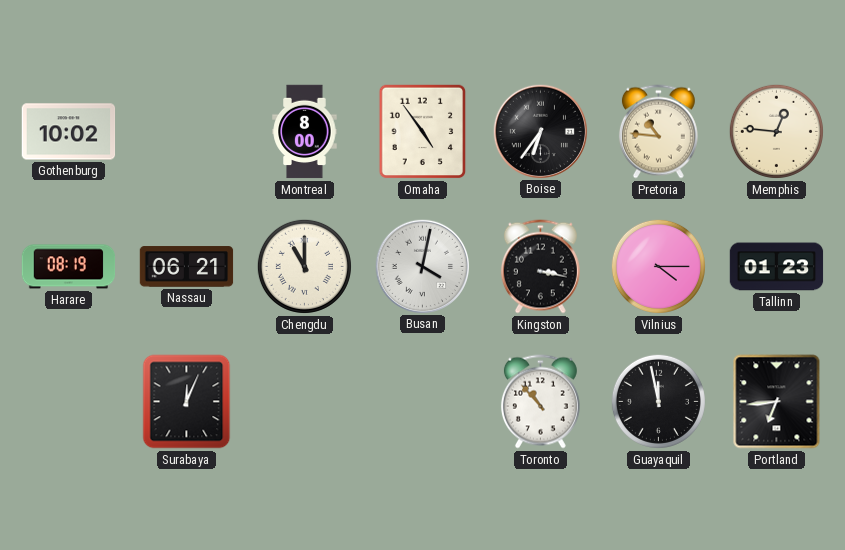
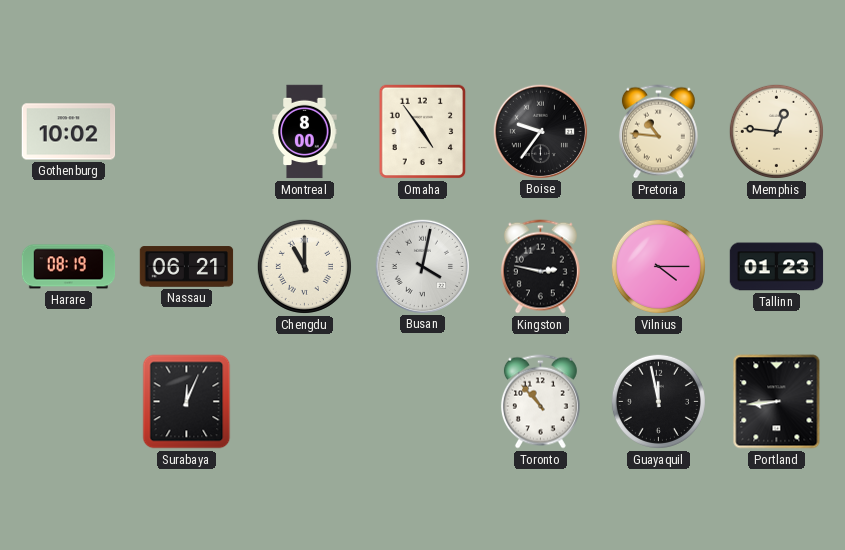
Boise: 6:36 -> 9:36 (540, 131)
Kingston: 3:17 -> 2:47 (540, 267)
Portland: 6:44 -> 8:44 (777, 402)
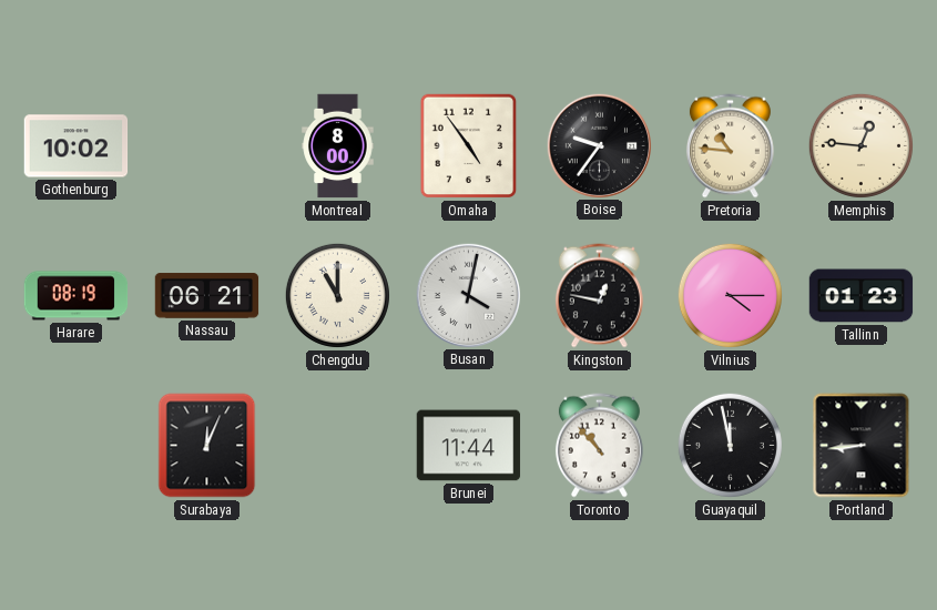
Kingston: 2:47 -> 12:47 (599, 296)
Brunei: none -> 11:44 (469, 446)
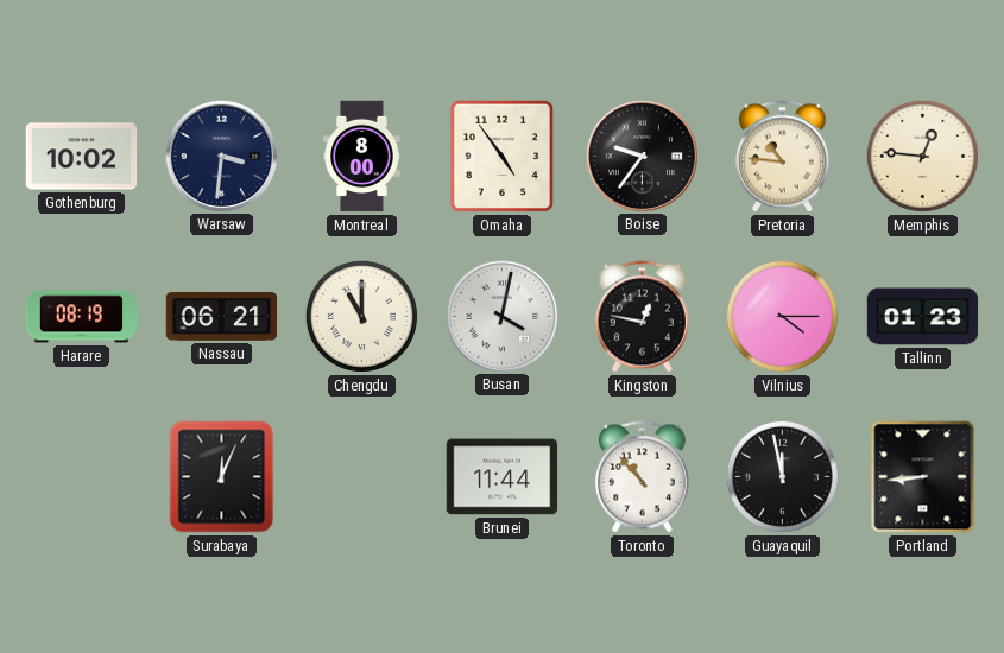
Warsaw: none -> 3:31 (221, 156)
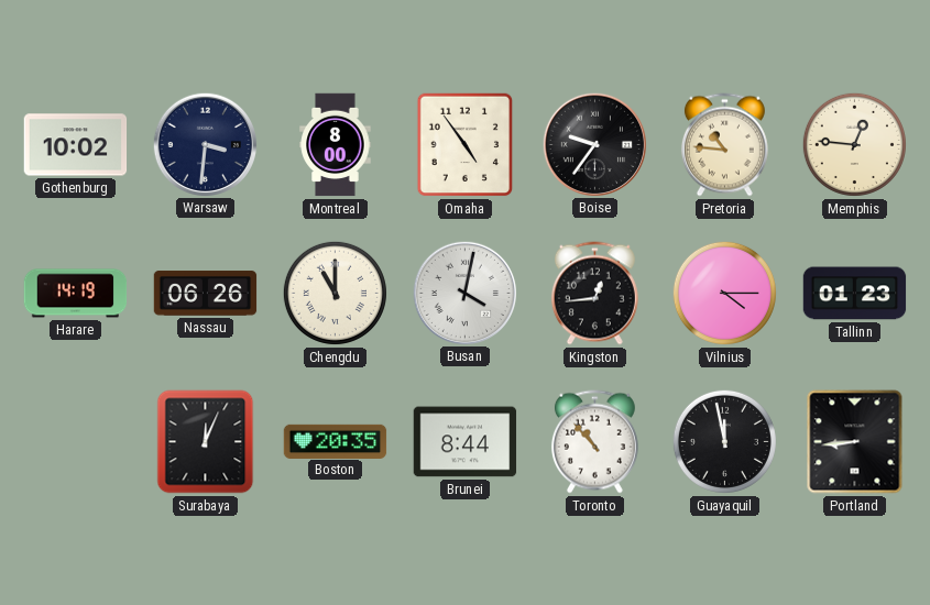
Harare: 08:19 -> 14:19 (76, 294)
Nassau: 06:21 -> 06:26 (206, 294)
Kingston: 12:47 -> 12:44 (594, 294)
Boston: none -> 20:35 (336, 441)
Brunei: 11:44 -> 8:44 (466, 442)
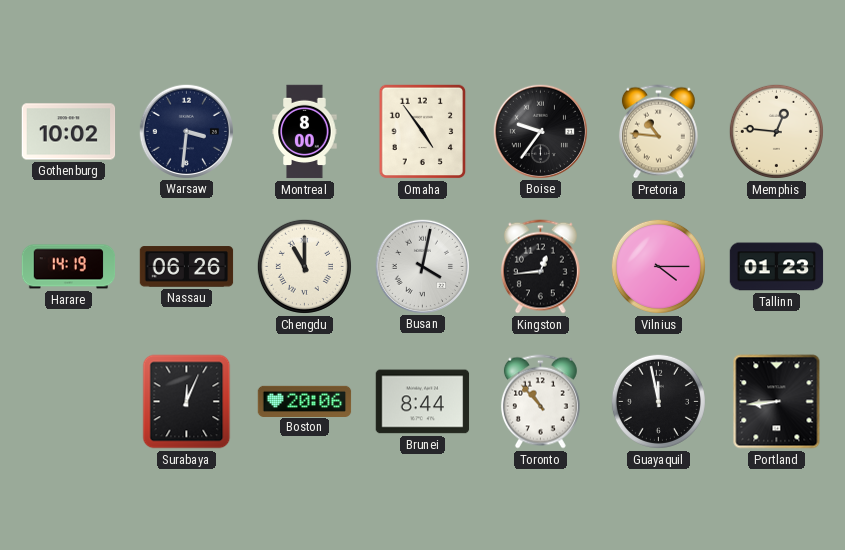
Boston: 20:35 -> 20:06 (305, 401)
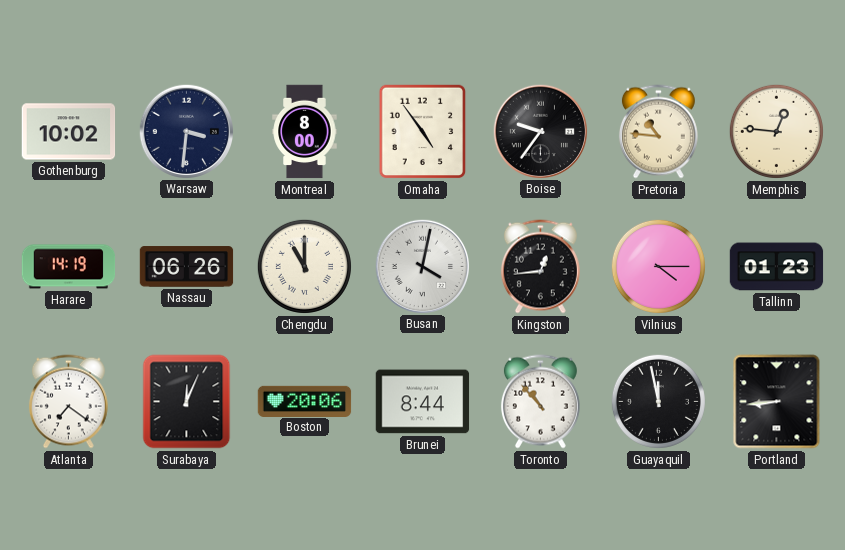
Atlanta: none -> 7:21 (68, 402)
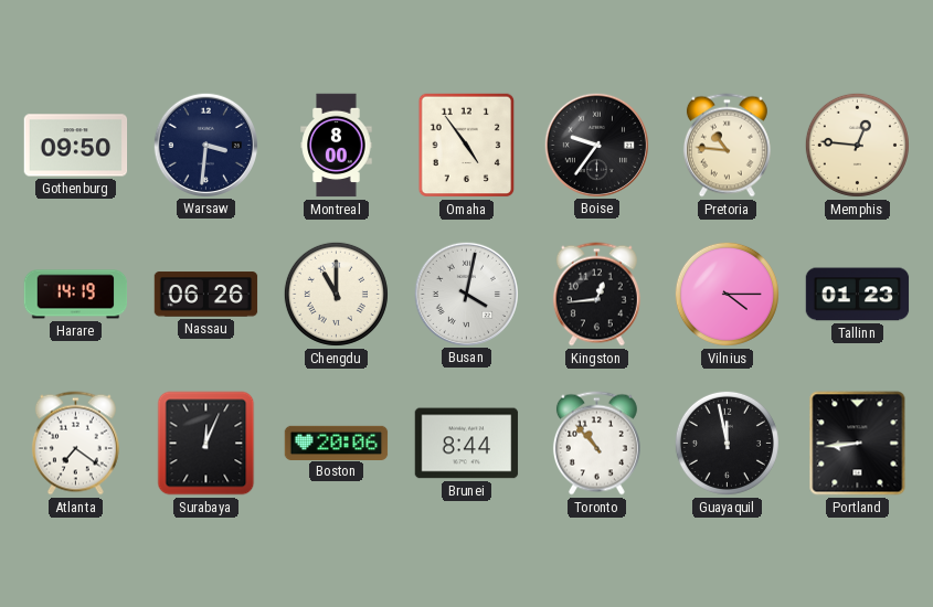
Gothenburg: 10:02 -> 09:50 (76, 146)
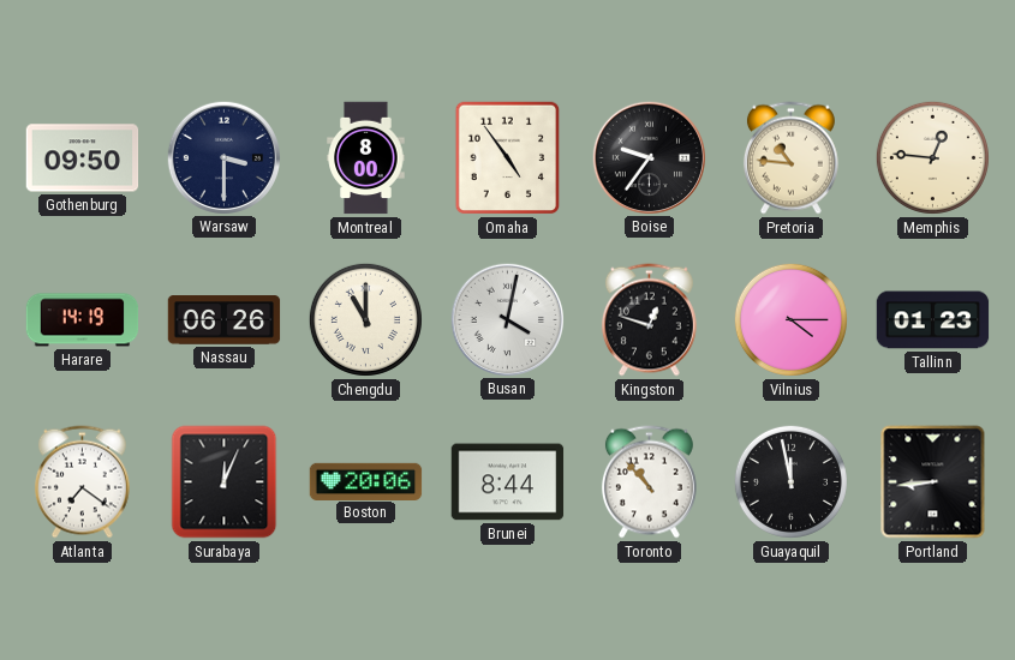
Warsaw: 3:31 -> 3:30 (223, 157)
Kingston: 12:44 -> 12:48 (649, 320)
